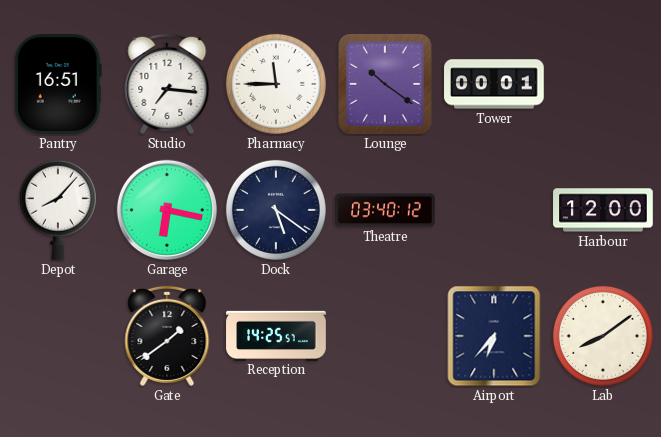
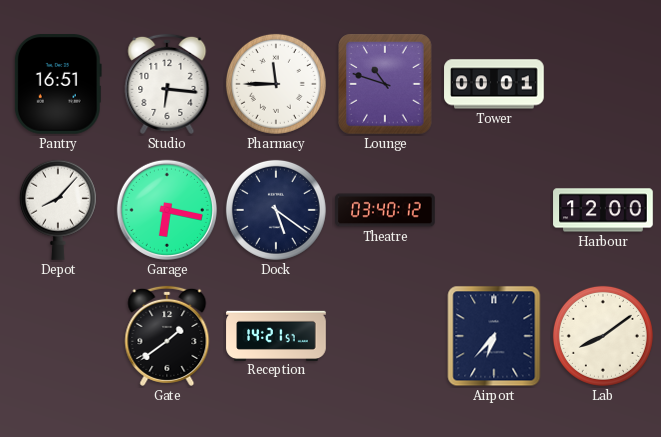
Studio: 7:16 -> 6:16 (167, 84)
Lounge: 10:21 -> 10:48 (385, 84)
Reception: 14:25 -> 14:21 (276, 335)
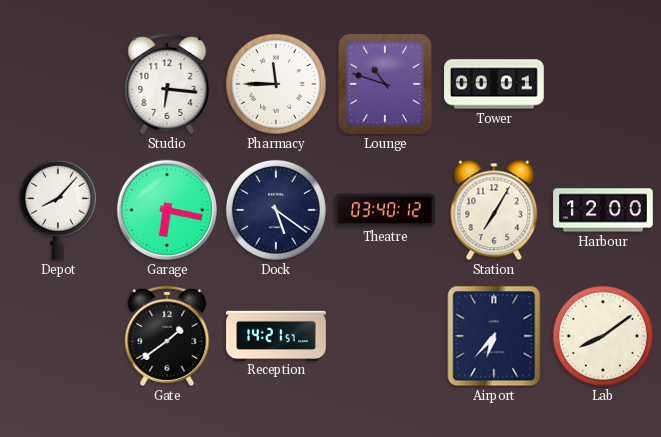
Pantry: 16:51 -> none (58, 85)
Station: none -> 7:05 (494, 210)
